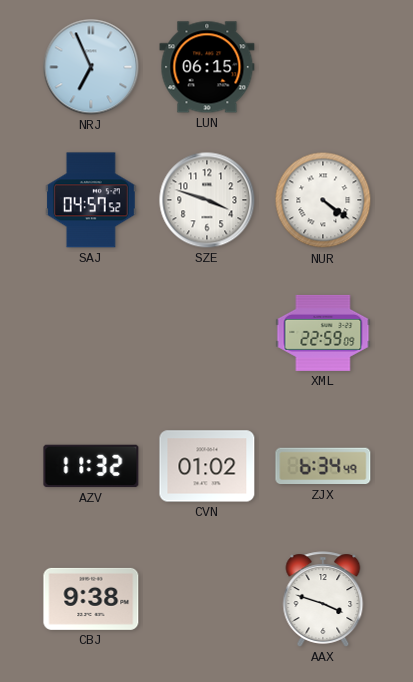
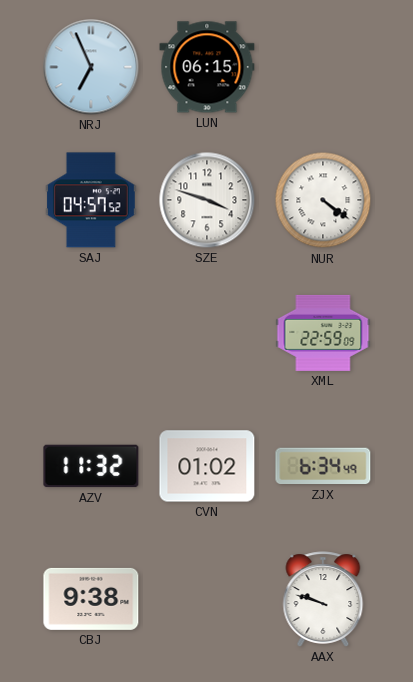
AAX: 3:48 -> 9:48 (323, 599)
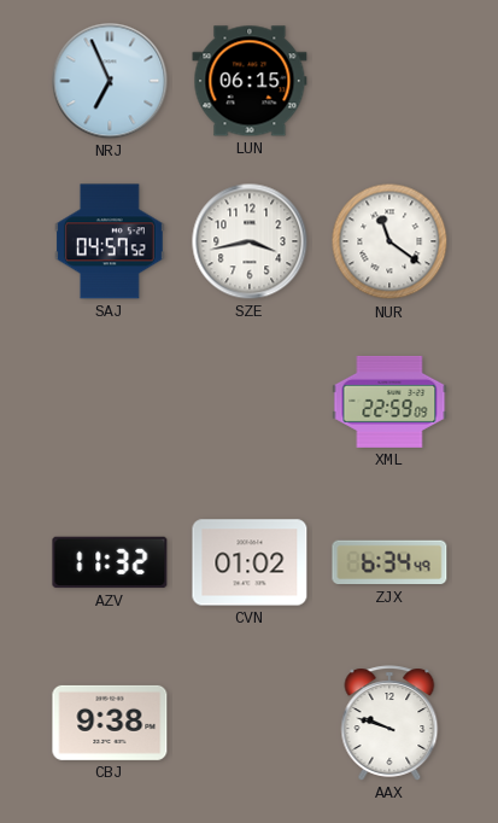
SZE: 3:48 -> 3:43 (250, 241)
NUR: 4:21 -> 11:21 (389, 241)
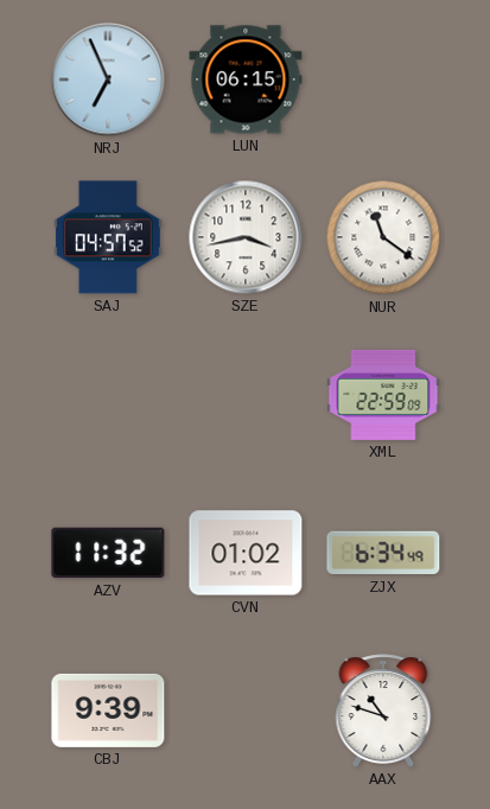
CBJ: 9:38 -> 9:39 (108, 711)
AAX: 9:48 -> 10:48 (383, 711)
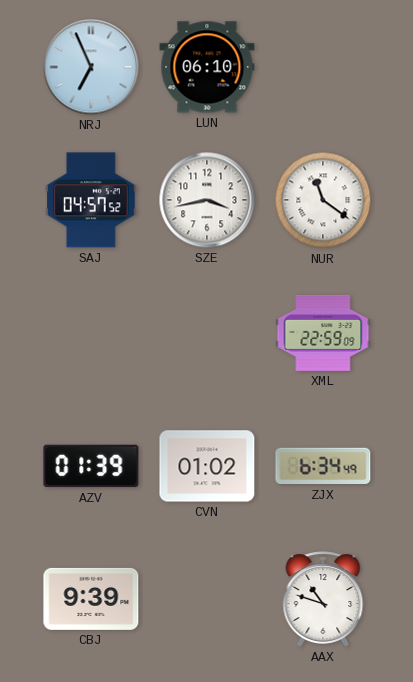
LUN: 06:15 -> 06:10 (207, 67)
AZV: 11:32 -> 01:39 (91, 466)
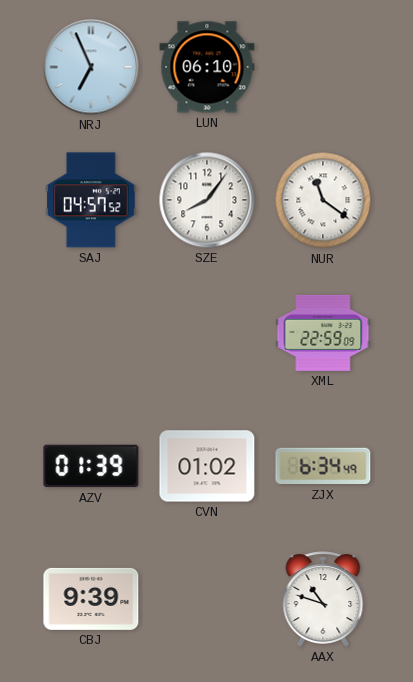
SZE: 3:43 -> 8:06 (207, 200)
